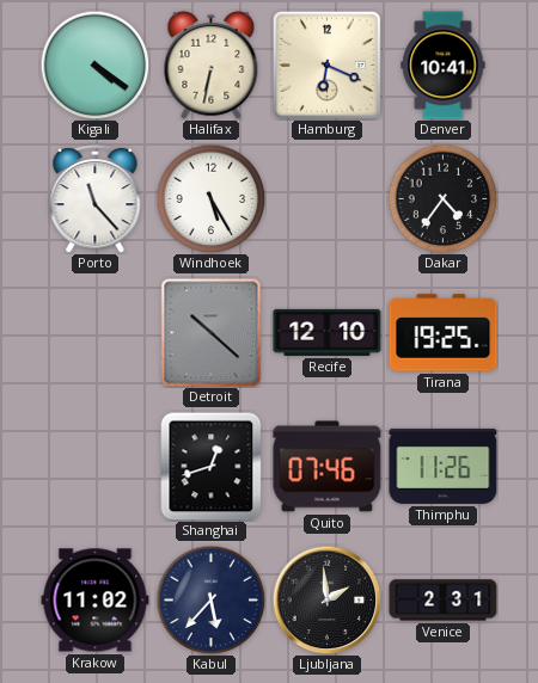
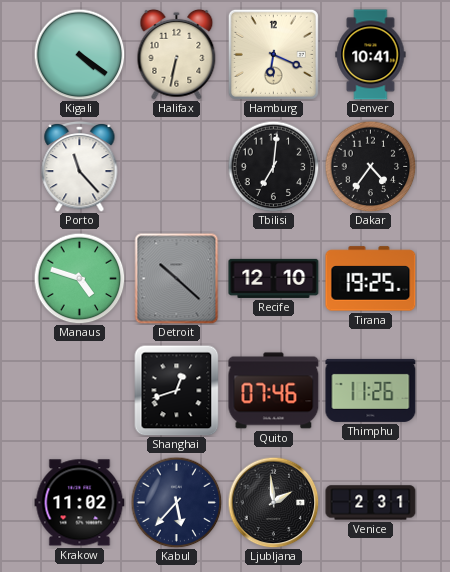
Windhoek: 5:25 -> none (210, 198)
Tbilisi: none -> 7:01 (273, 166)
Manaus: none -> 4:48 (79, 278)
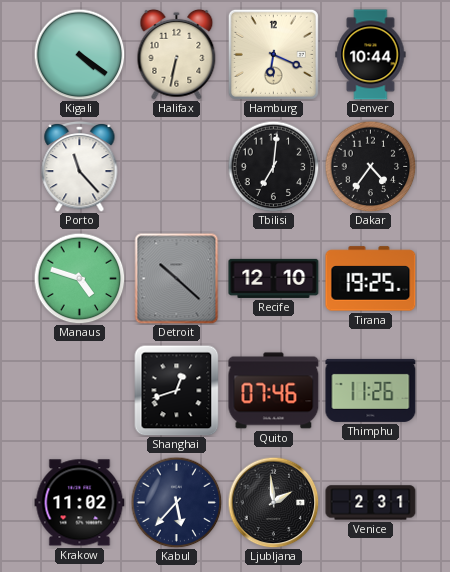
Denver: 10:41 -> 10:44 (371, 55)
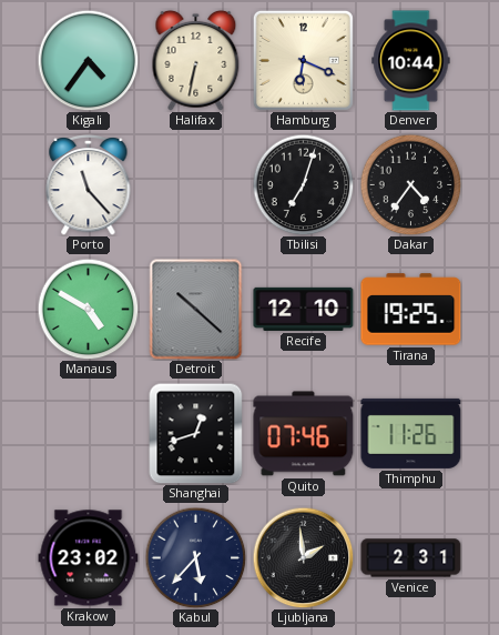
Kigali: 4:21 -> 4:36 (88, 60)
Tbilisi: 7:01 -> 7:03 (303, 184)
Manaus: 4:48 -> 4:50 (88, 309)
Krakow: 11:02 -> 23:02 (89, 558)
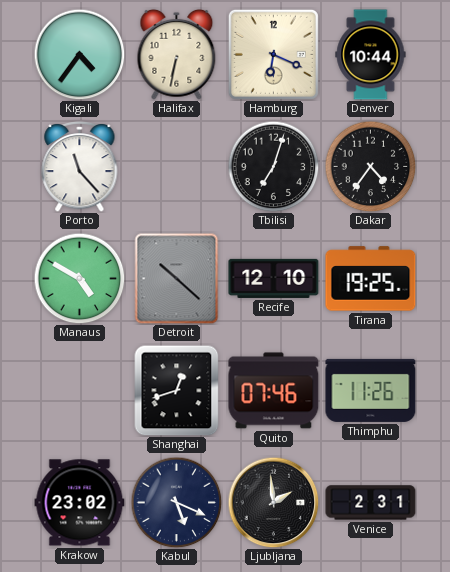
Kabul: 5:37 -> 5:19 (176, 502)
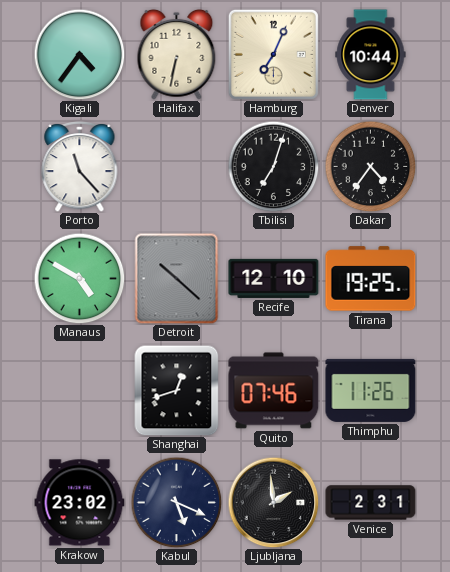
Hamburg: 6:19 -> 7:04 (273, 54)
